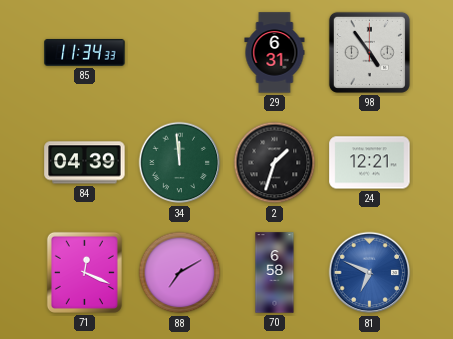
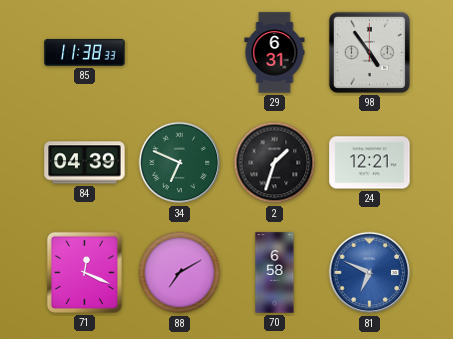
85: 11:34 -> 11:38 (85, 52)
34: 11:59 -> 6:49 (180, 163)
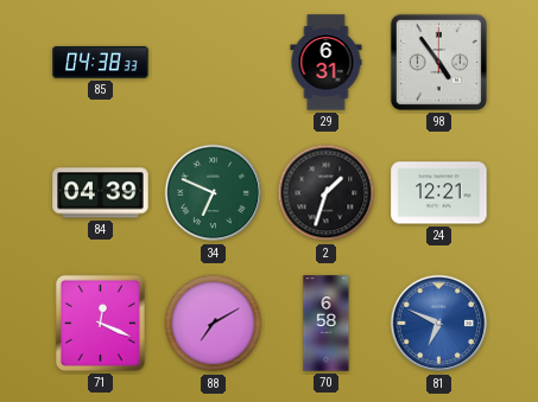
85: 11:38 -> 04:38 (101, 62)
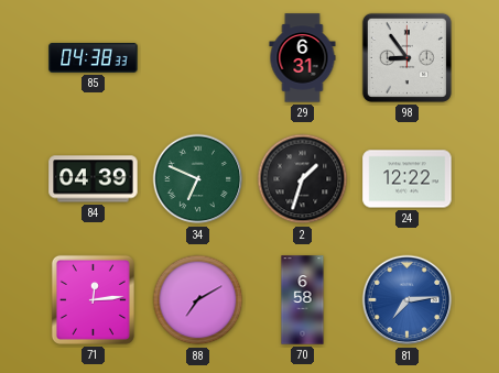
98: 4:54 -> 8:54 (406, 57)
24: 12:21 -> 12:22 (408, 179)
71: 12:19 -> 12:14 (93, 299)
81: 6:49 -> 7:14 (408, 300)
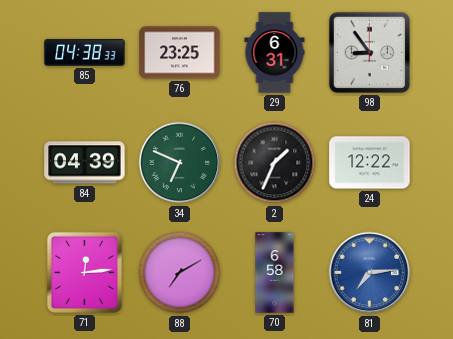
76: none -> 23:25 (180, 53)
2: 1:33 -> 1:34 (275, 163)
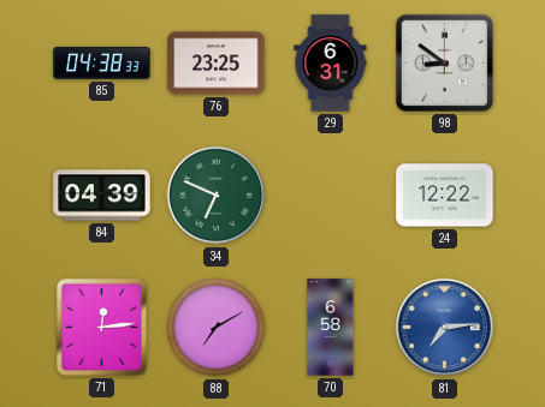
98: 8:54 -> 8:51 (444, 62)
2: 1:34 -> none (275, 163)
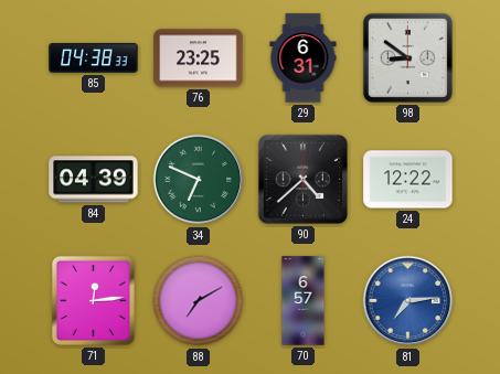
90: none -> 4:38 (302, 179)
70: 6:58 -> 6:57 (304, 301)
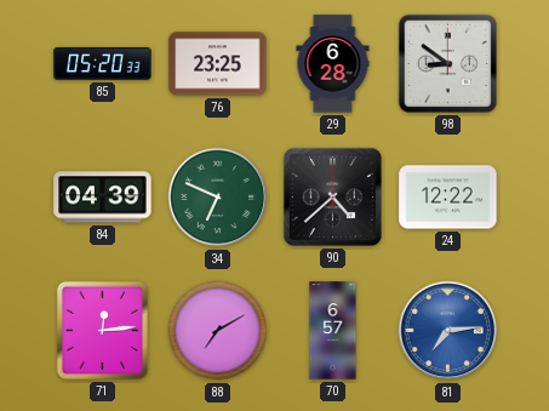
85: 04:38 -> 05:20 (103, 63)
29: 6:31 -> 6:28 (333, 64)
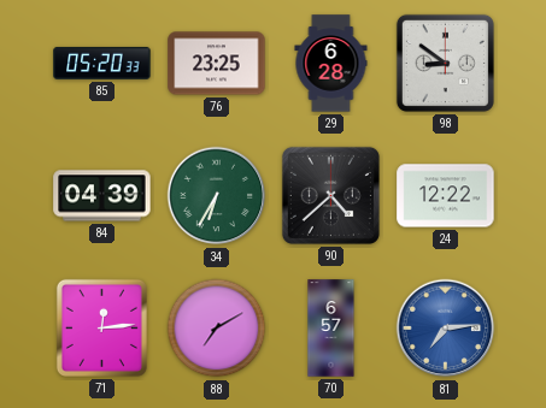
34: 6:49 -> 6:35 (217, 196)
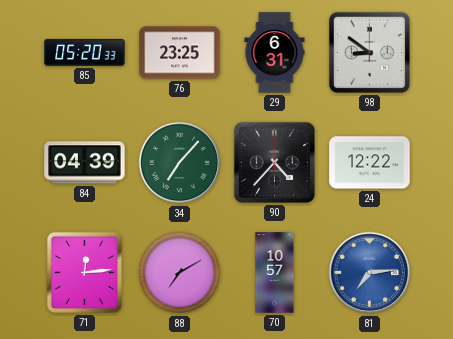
29: 6:28 -> 6:31 (275, 53)
34: 6:35 -> 7:07 (180, 163)
90: 4:38 -> 4:37 (274, 162)
70: 6:57 -> 10:57 (275, 273)
